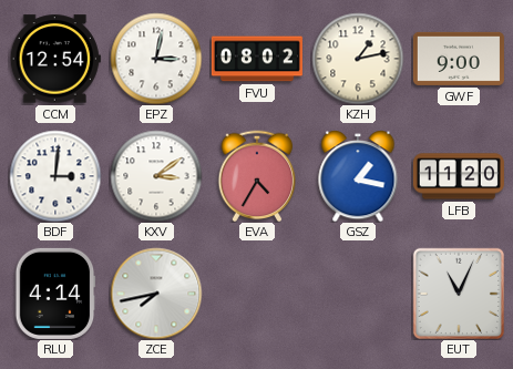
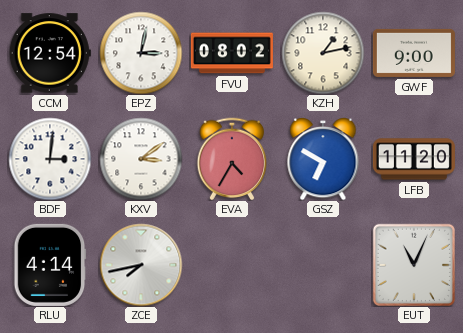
GSZ: 1:17 -> 6:50 (323, 159)
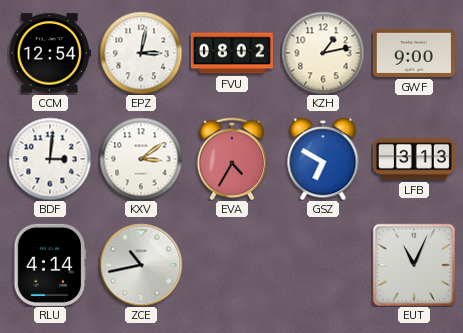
LFB: 11:20 -> 3:13 (414, 159)
ZCE: 7:43 -> 10:43 (141, 265)
